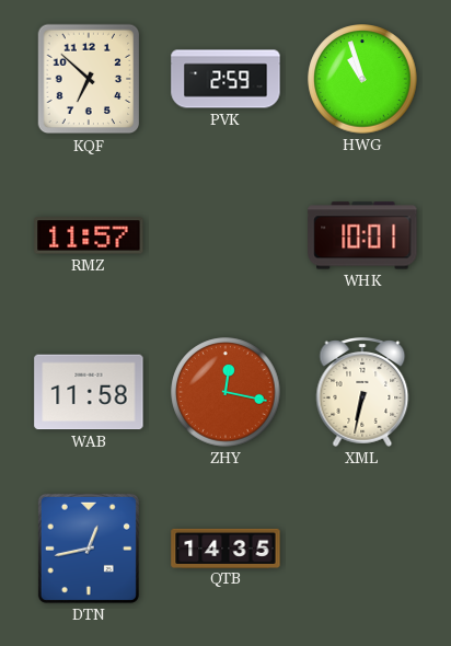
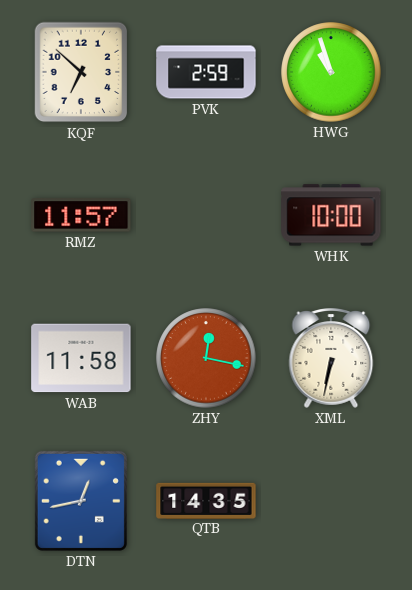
WHK: 10:01 -> 10:00 (331, 215)
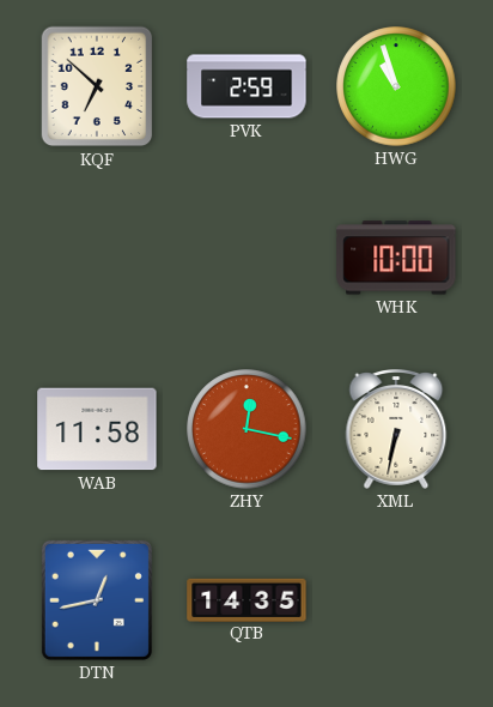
RMZ: 11:57 -> none (81, 215)
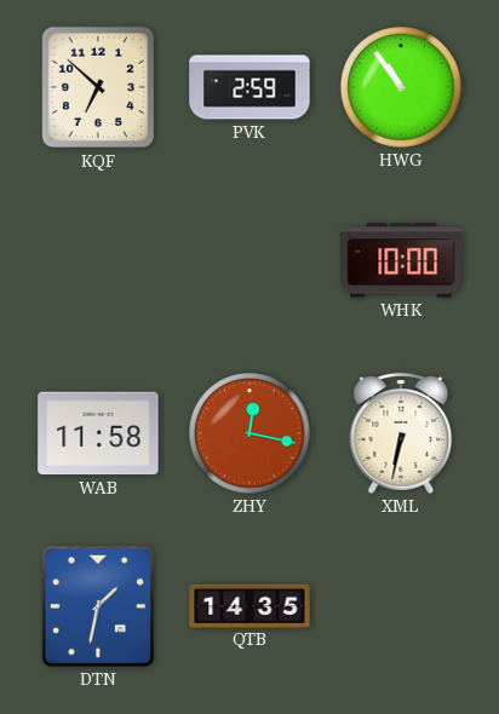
HWG: 10:57 -> 10:54 (401, 87)
DTN: 12:43 -> 1:32 (98, 606)
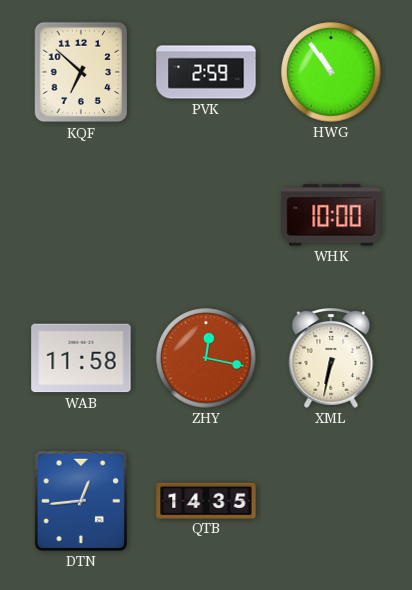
DTN: 1:32 -> 12:44 (81, 501)
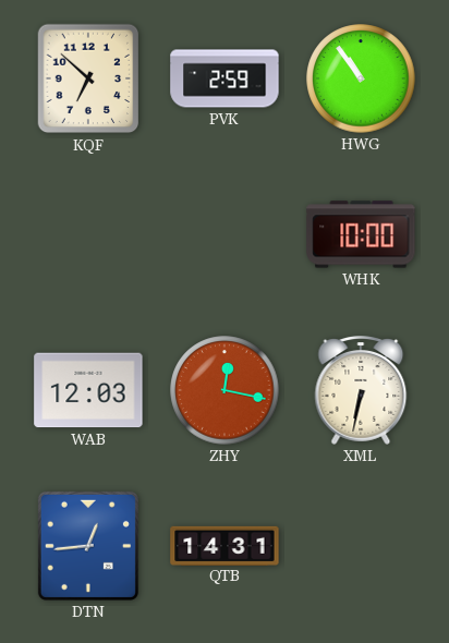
WAB: 11:58 -> 12:03 (88, 390)
QTB: 14:35 -> 14:31 (225, 545)
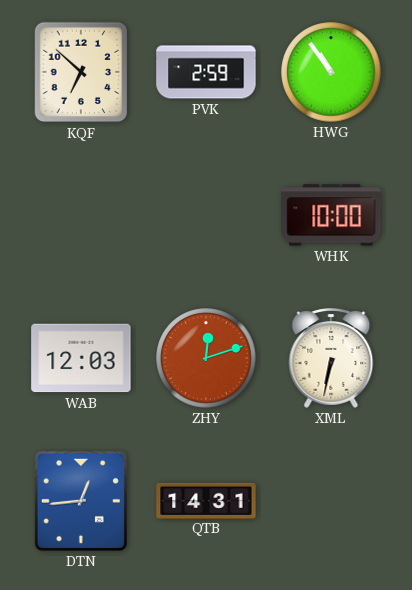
ZHY: 12:17 -> 12:12 (206, 358)
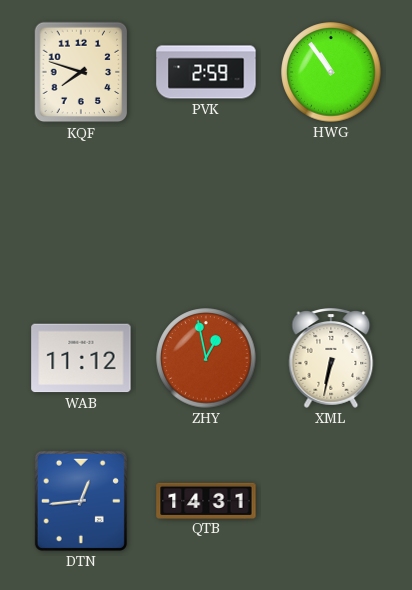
KQF: 6:52 -> 7:48 (81, 72)
WHK: 10:00 -> none (331, 215)
WAB: 12:03 -> 11:12 (81, 358)
ZHY: 12:12 -> 12:58 (206, 358)
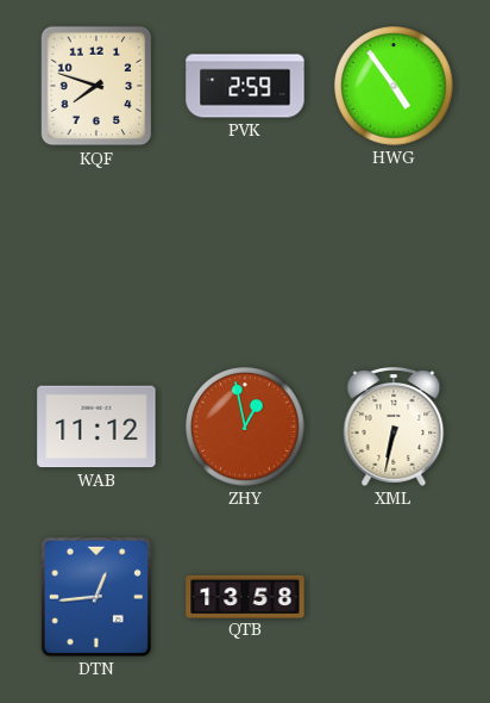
HWG: 10:54 -> 4:54 (394, 86)
QTB: 14:31 -> 13:58 (245, 596)
